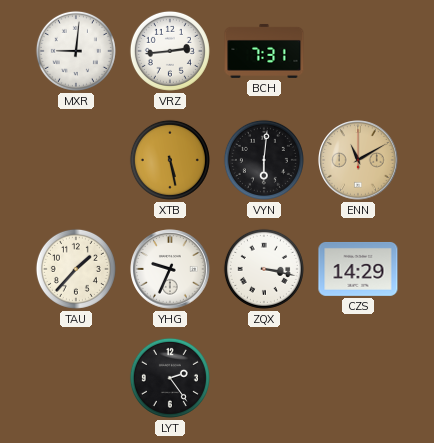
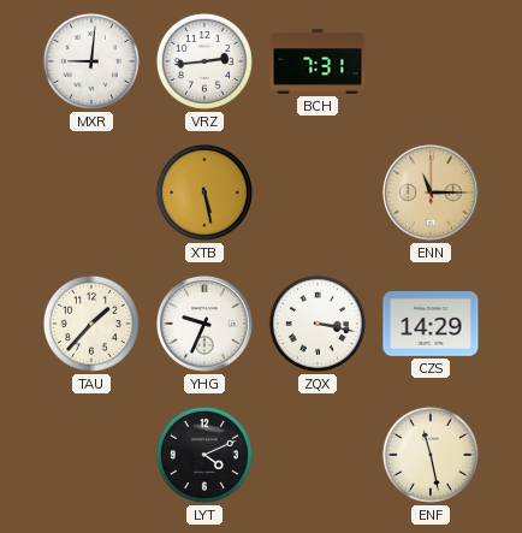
VYN: 6:01 -> none (264, 160)
ENN: 11:10 -> 11:15 (431, 193)
LYT: 2:24 -> 4:11 (204, 455)
ENF: none -> 11:28 (431, 455)
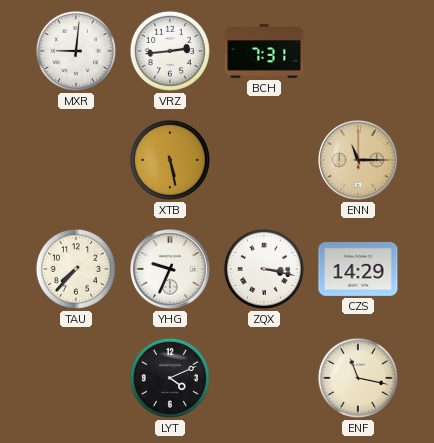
TAU: 1:37 -> 7:37 (76, 269)
ENF: 11:28 -> 11:17 (358, 378)
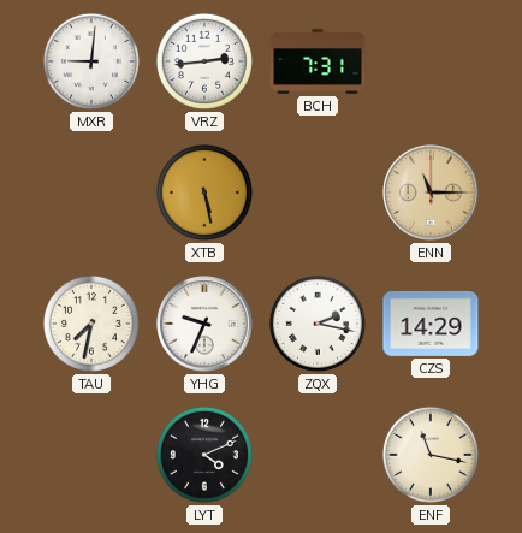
TAU: 7:37 -> 7:32 (91, 324)
ZQX: 3:17 -> 2:17 (318, 324)
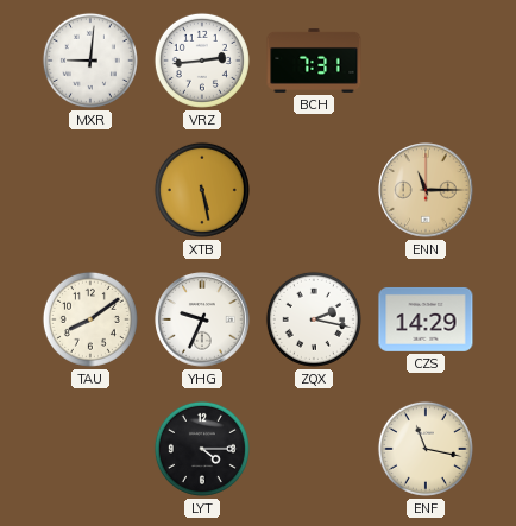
TAU: 7:32 -> 8:09 (90, 319)
LYT: 4:11 -> 4:15 (202, 449)
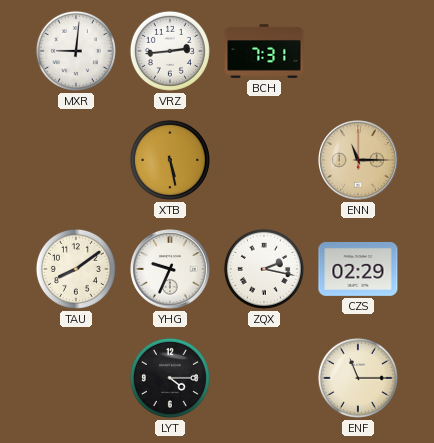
CZS: 14:29 -> 02:29 (358, 269)
ENF: 11:17 -> 11:15 (358, 378)
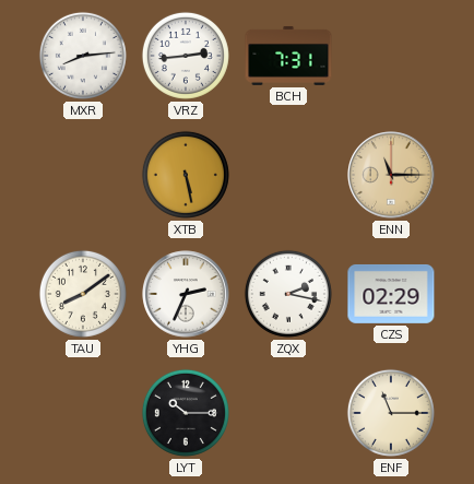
MXR: 9:01 -> 8:14 (83, 56)
YHG: 9:34 -> 2:34 (186, 294)
LYT: 4:15 -> 10:15 (186, 413)
